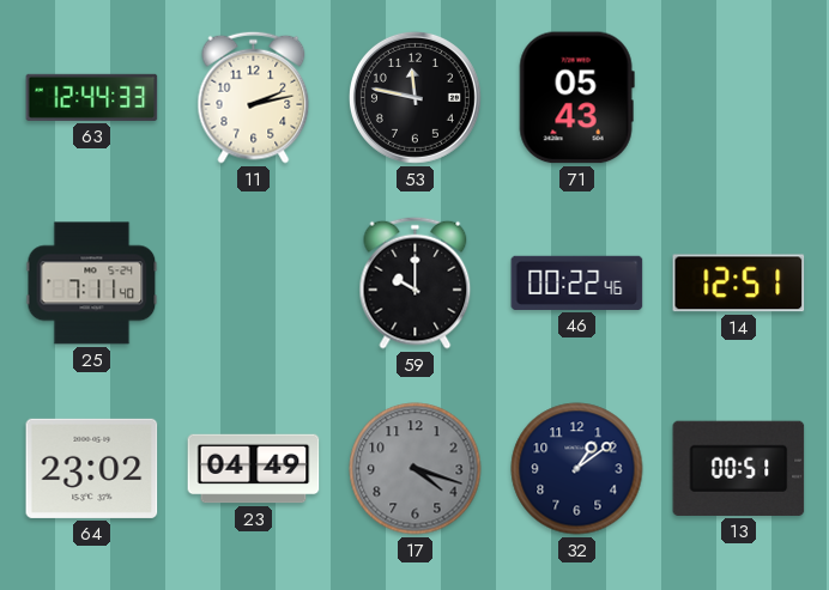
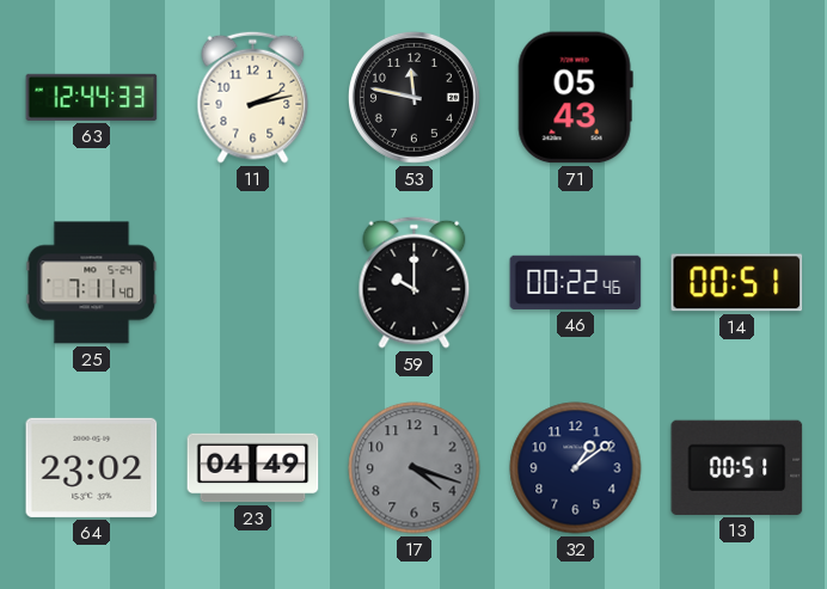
14: 12:51 -> 00:51 (737, 283)
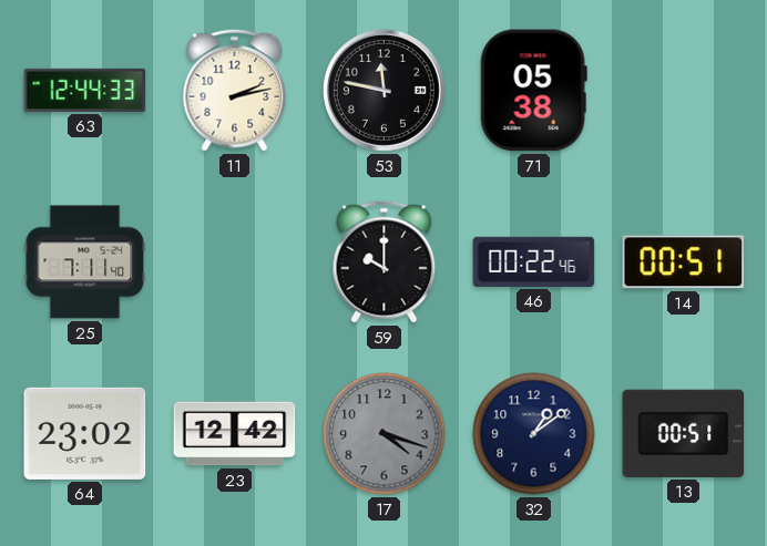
71: 05:43 -> 05:38 (533, 91)
23: 04:49 -> 12:42 (235, 434)
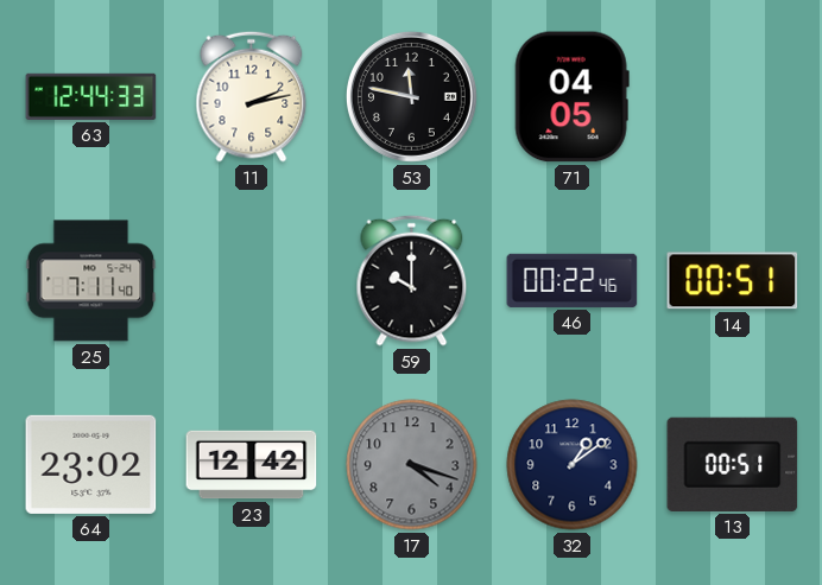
71: 05:38 -> 04:05 (571, 97)
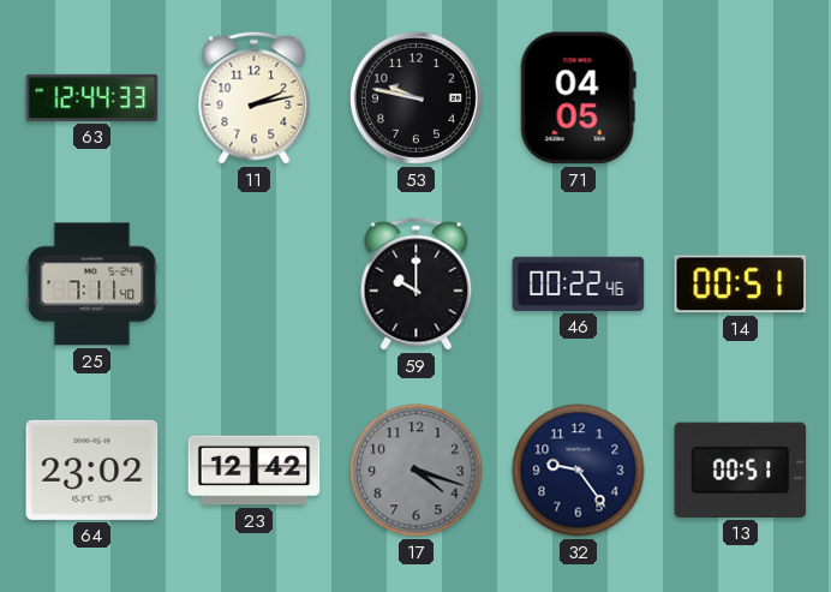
53: 11:47 -> 9:47 (416, 97)
32: 1:09 -> 9:24 (579, 471)
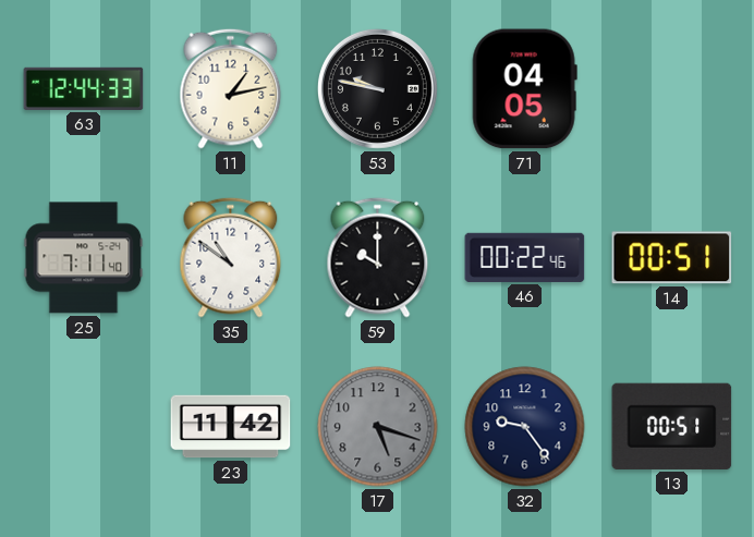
11: 2:13 -> 1:13 (231, 88)
35: none -> 10:51 (231, 257)
64: 23:02 -> none (92, 470)
23: 12:42 -> 11:42 (231, 427)
17: 4:18 -> 5:18 (378, 427)
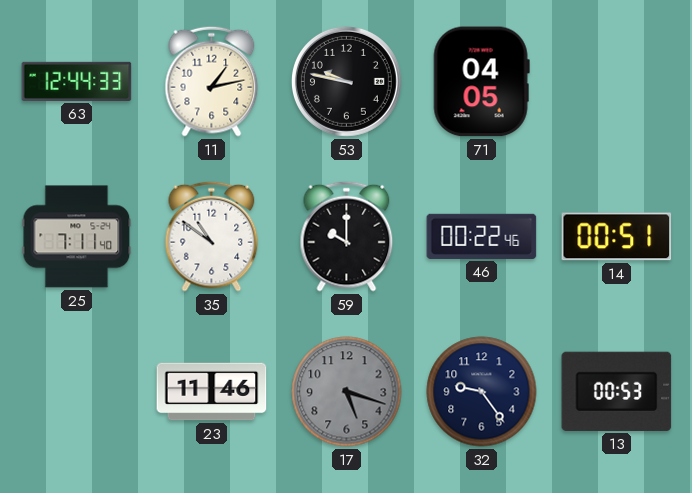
23: 11:42 -> 11:46 (212, 392)
13: 00:51 -> 00:53 (617, 391)
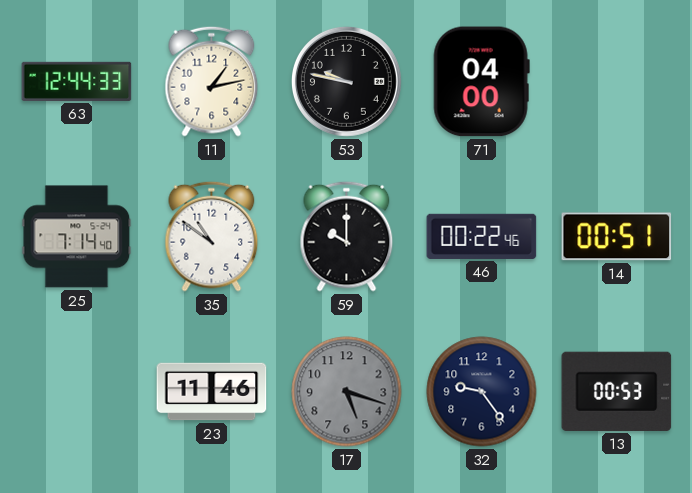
71: 04:05 -> 04:00 (481, 82)
25: 7:11 -> 7:14 (77, 237)
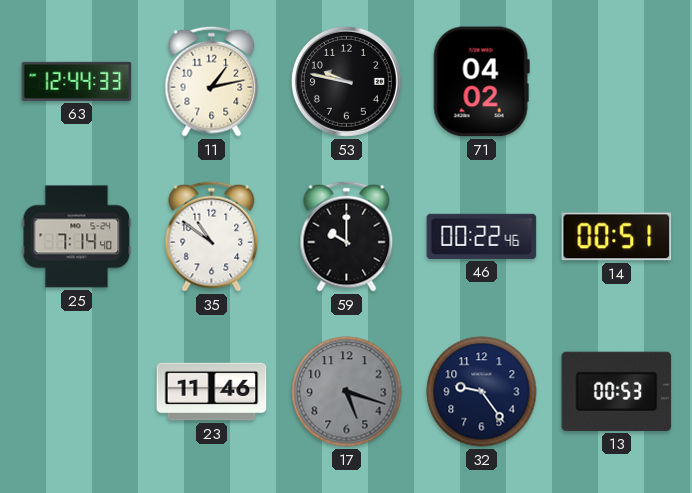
71: 04:00 -> 04:02 (481, 82)
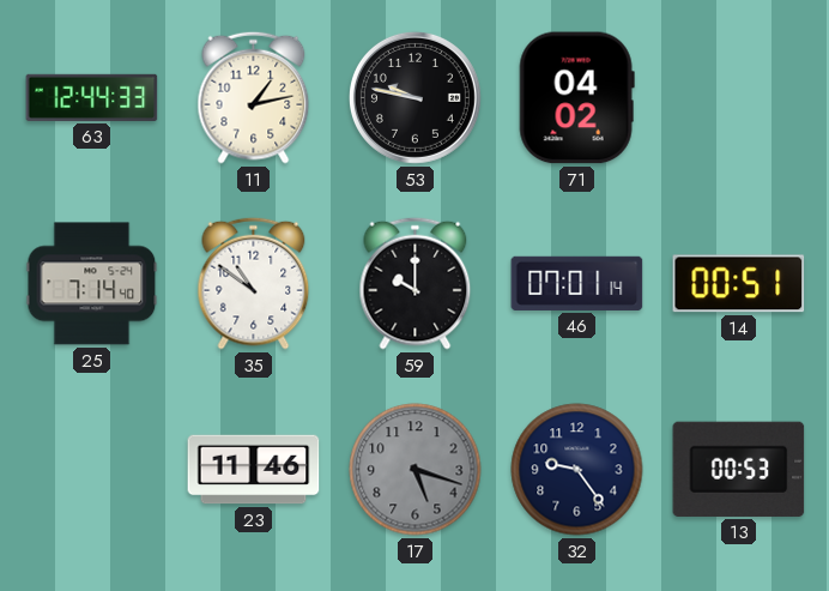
46: 00:22 -> 07:01 (577, 283)
